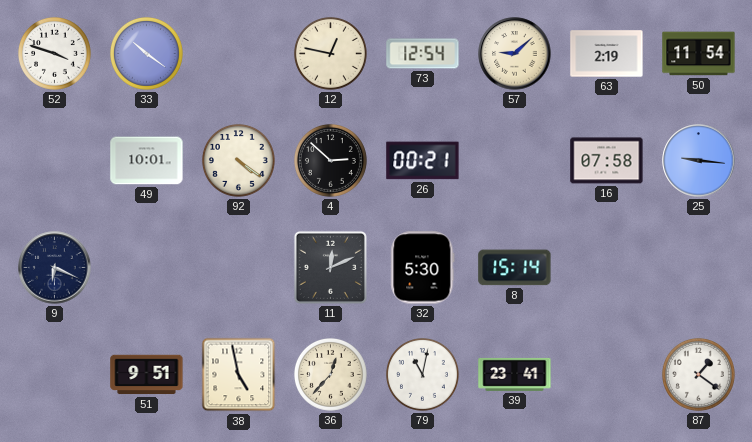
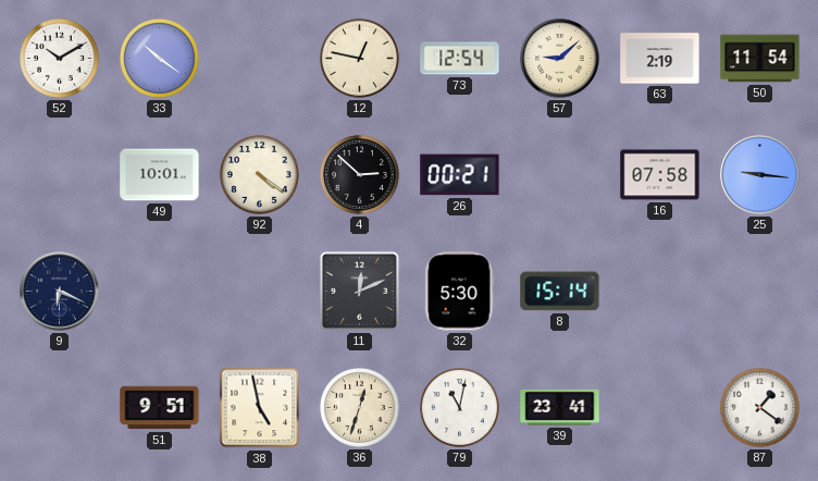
52: 3:48 -> 10:10 (59, 58)
36: 12:37 -> 12:33 (359, 407)
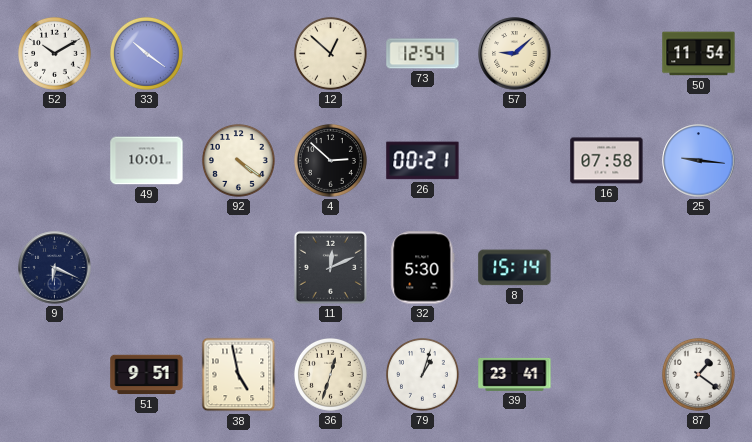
12: 12:47 -> 12:52 (330, 53)
63: 2:19 -> none (660, 59)
79: 11:02 -> 1:03 (422, 374)
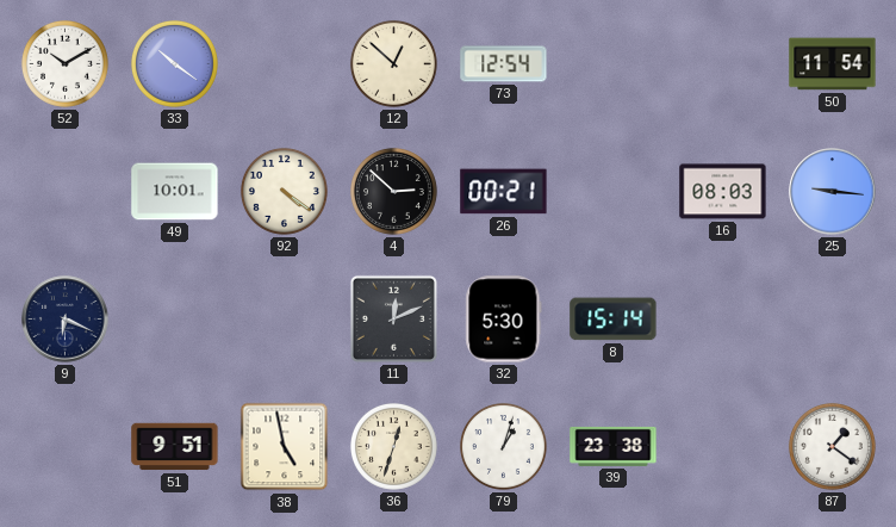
57: 9:08 -> none (515, 54)
16: 07:58 -> 08:03 (723, 192)
39: 23:41 -> 23:38 (614, 446)
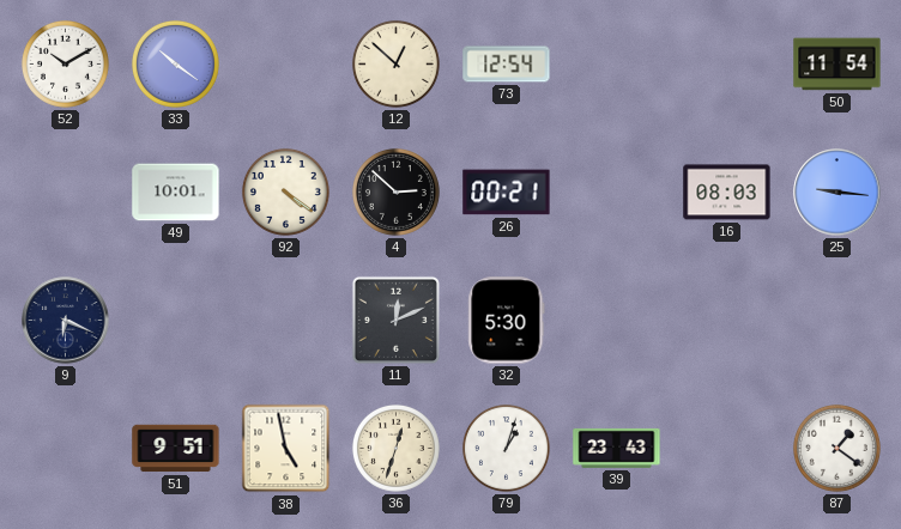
8: 15:14 -> none (614, 320)
39: 23:38 -> 23:43 (617, 448)
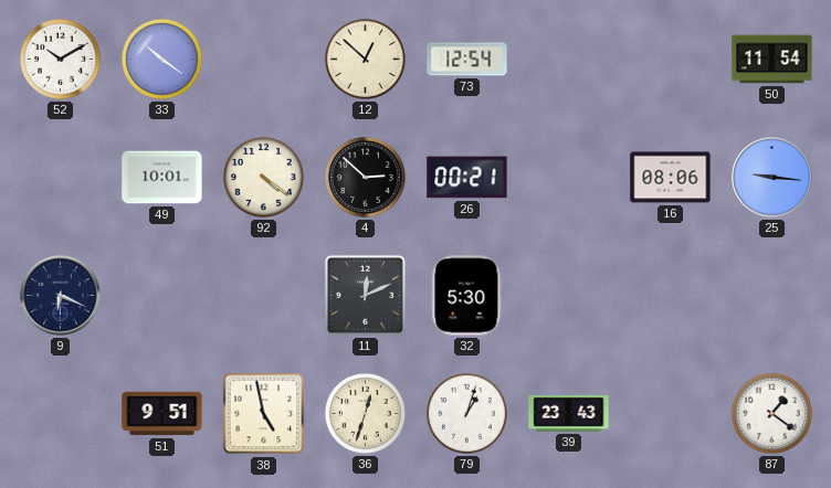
16: 08:03 -> 08:06 (671, 178)
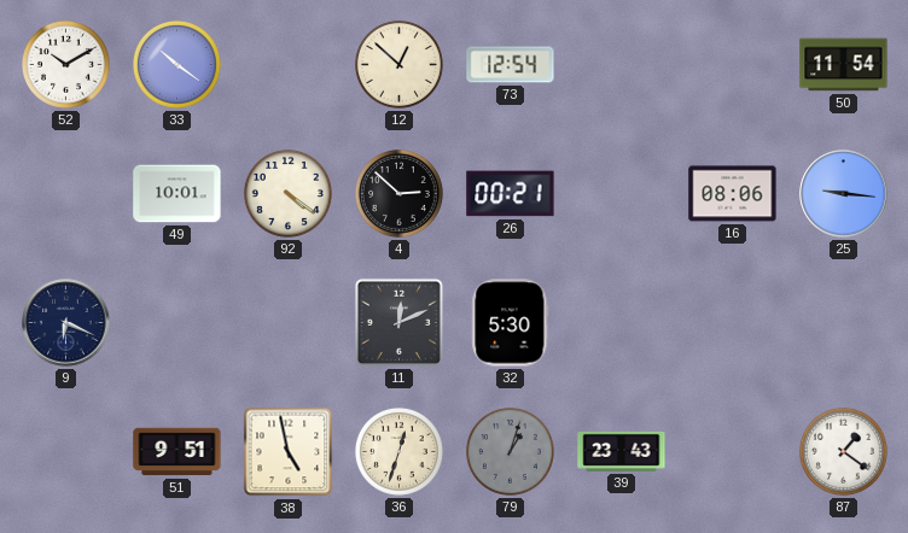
79 dial: white -> grey (510, 451)
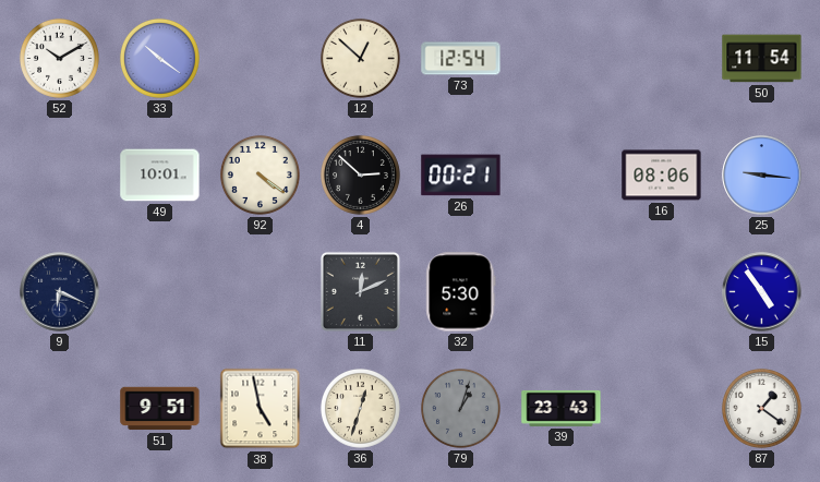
15: none -> 4:54 (762, 292)
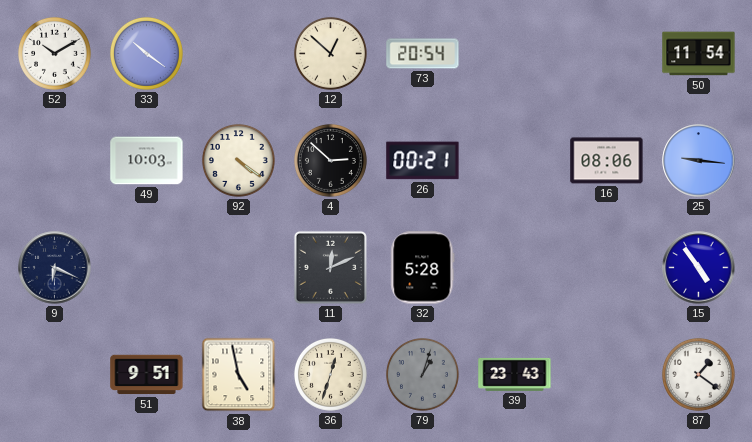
73: 12:54 -> 20:54 (423, 54)
49: 10:01 -> 10:03 (147, 161)
32: 5:30 -> 5:28 (423, 268)
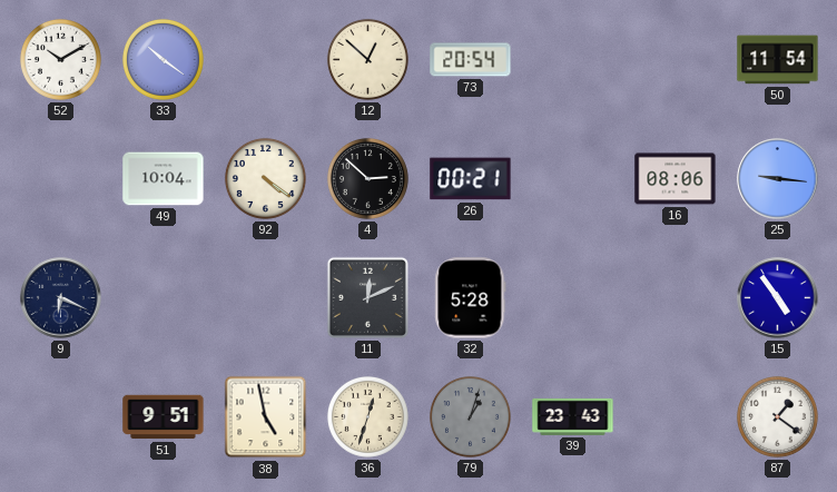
49: 10:03 -> 10:04 (164, 179)
